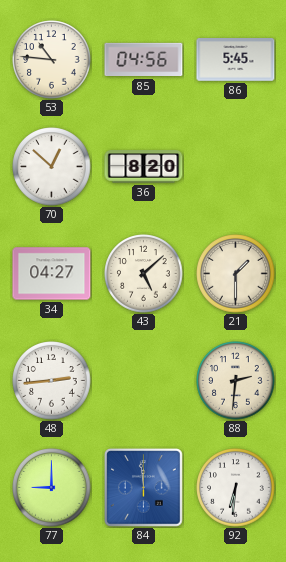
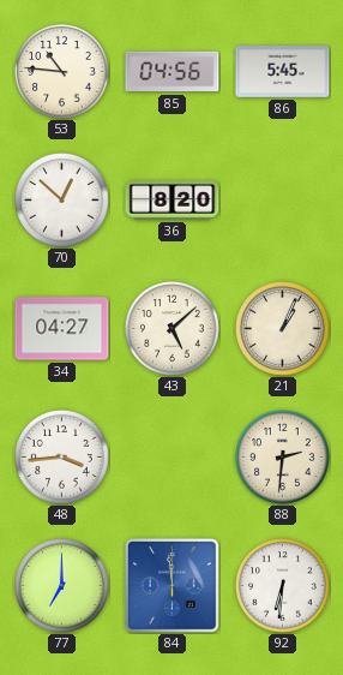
21: 1:30 -> 1:04 (283, 329)
48: 2:44 -> 3:44 (62, 458)
77: 9:00 -> 7:00 (62, 586)
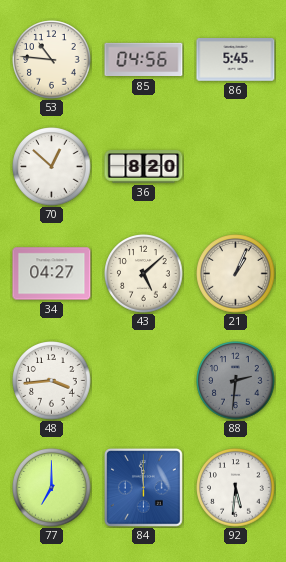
88 dial: cream -> grey (236, 381)
92: 6:31 -> 5:31 (236, 488)
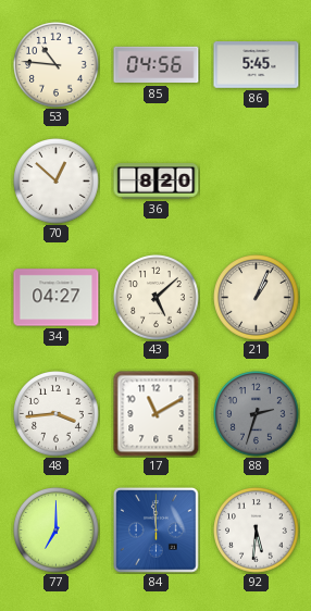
17: none -> 11:10 (157, 414)
88: 2:31 -> 2:33 (257, 414)
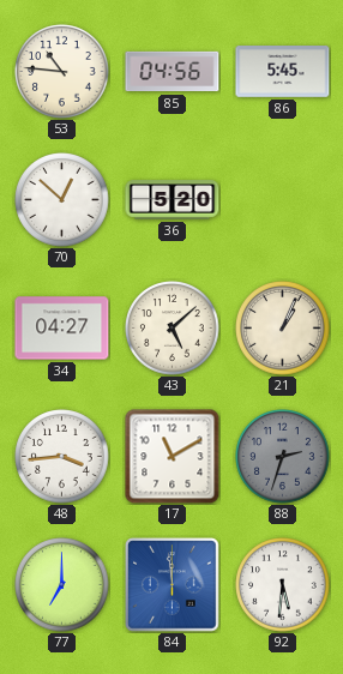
36: 8:20 -> 5:20 (173, 200)
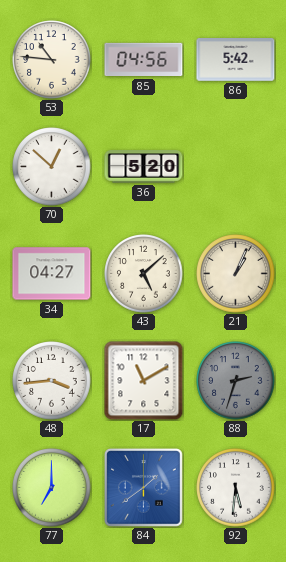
86: 5:45 -> 5:42 (236, 60)
84: 11:59 -> 1:39 (144, 488)
